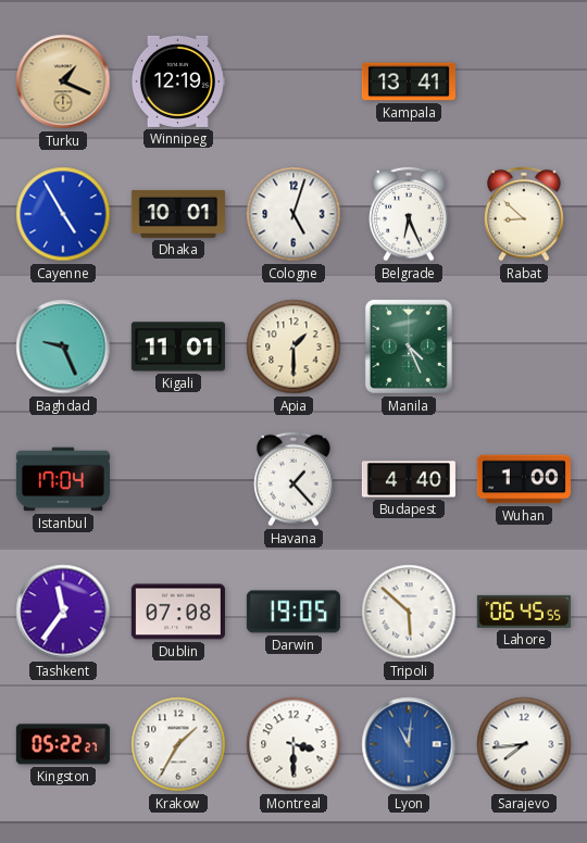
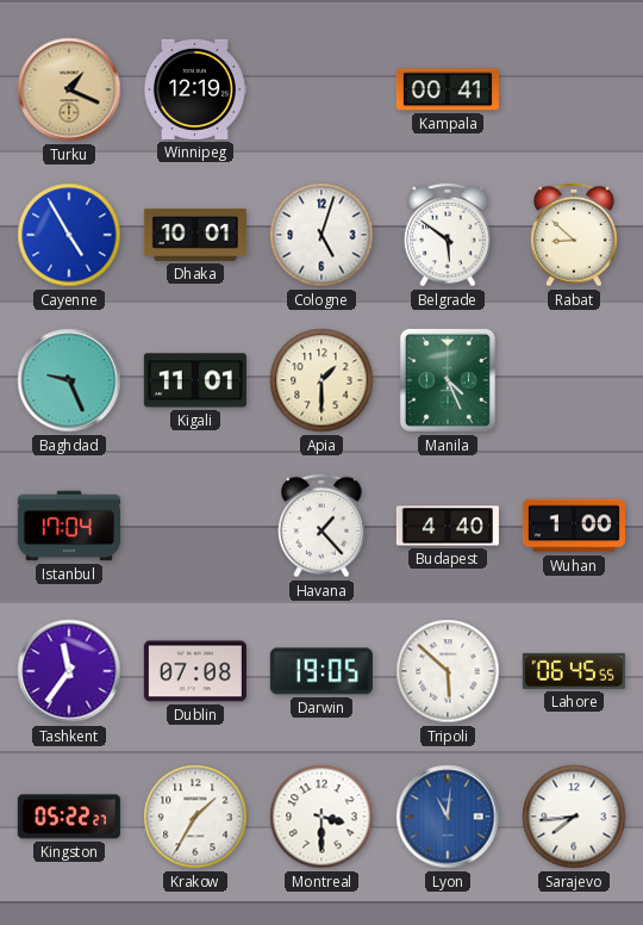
Kampala: 13:41 -> 00:41 (448, 89)
Belgrade: 6:26 -> 5:51 (448, 235)
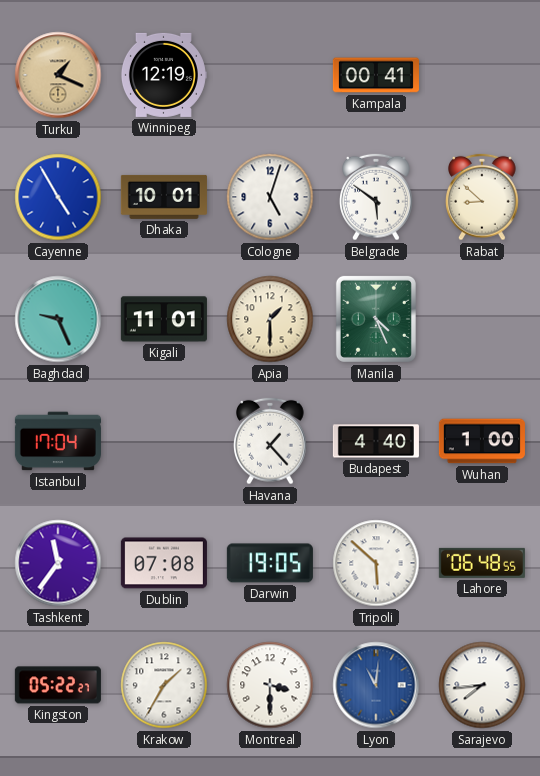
Lahore: 06:45 -> 06:48 (482, 563)
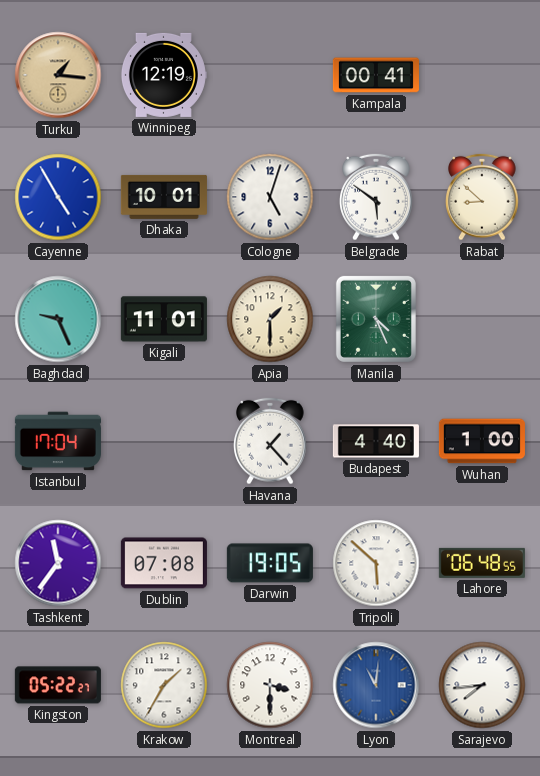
Turku: 1:19 -> 1:16 (58, 75)
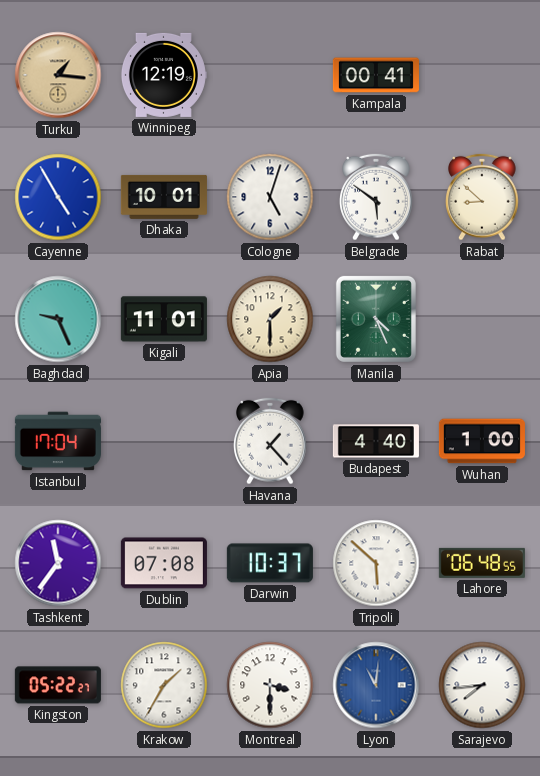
Darwin: 19:05 -> 10:37 (270, 563)
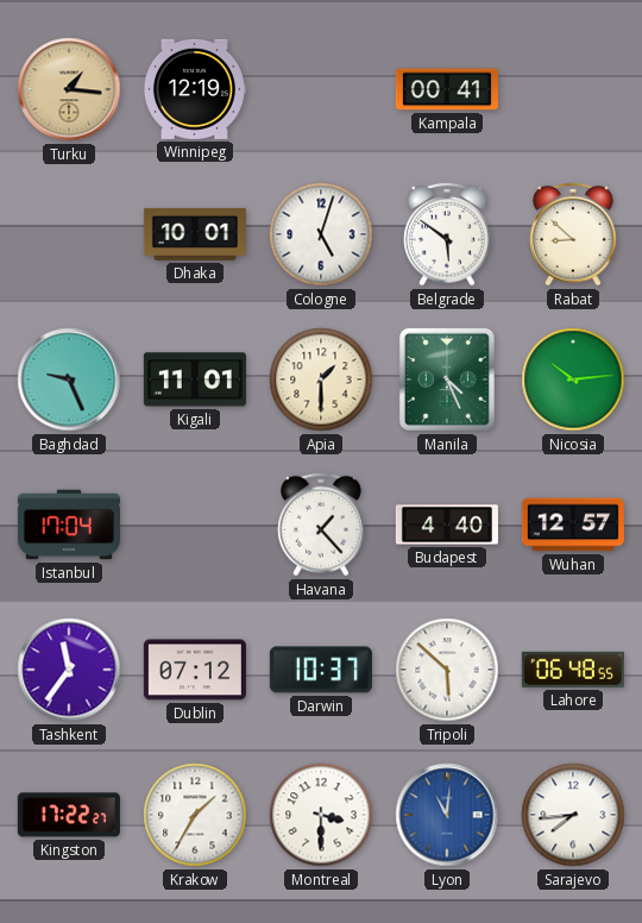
Cayenne: 4:55 -> none (58, 197)
Nicosia: none -> 10:14 (573, 379)
Wuhan: 1:00 -> 12:57 (573, 525)
Dublin: 07:08 -> 07:12 (195, 670)
Kingston: 05:22 -> 17:22 (69, 815)
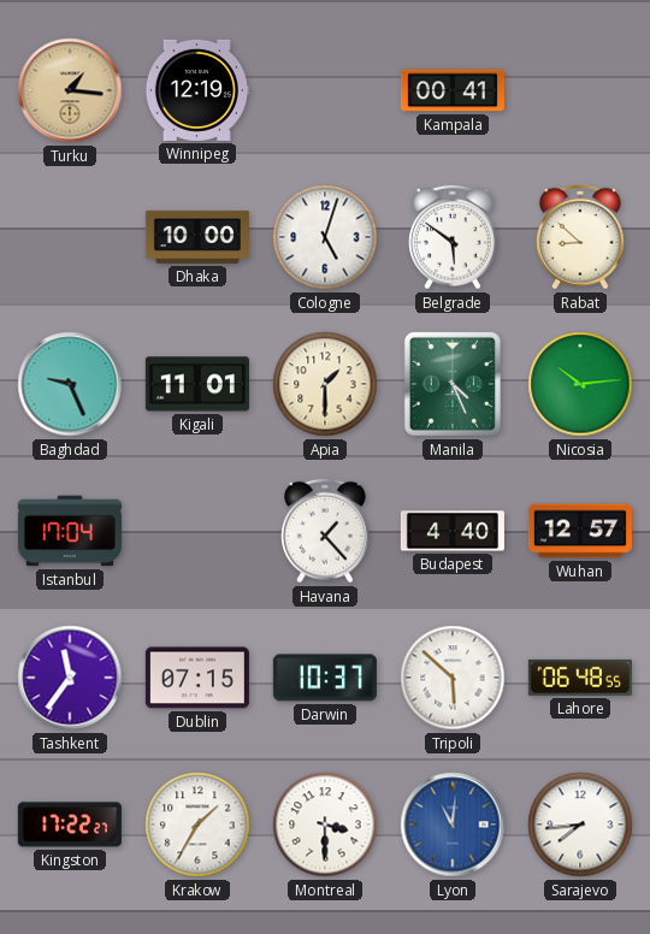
Dhaka: 10:01 -> 10:00 (197, 237)
Dublin: 07:12 -> 07:15 (197, 678)
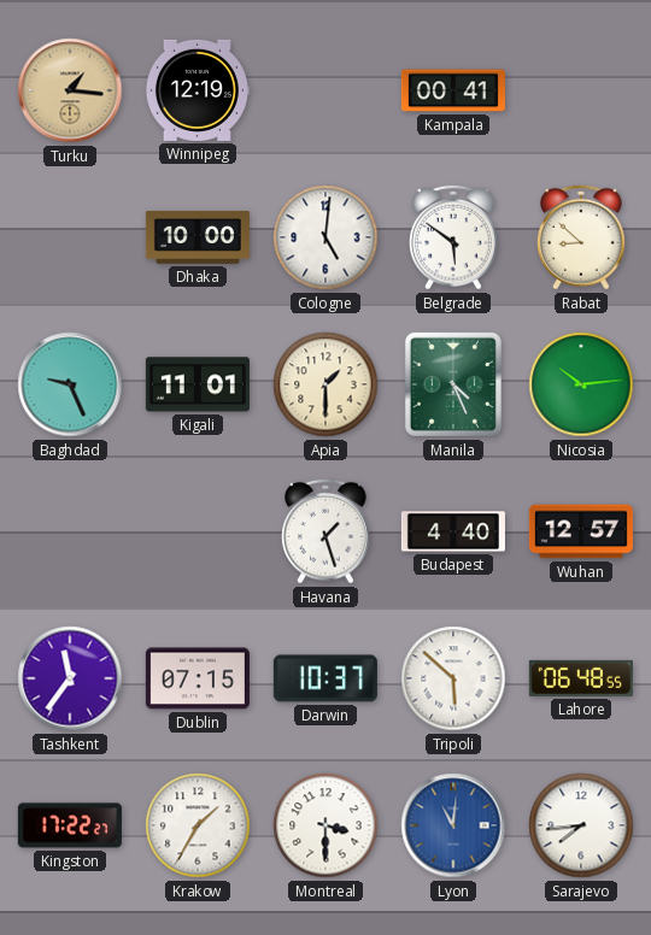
Cologne: 5:03 -> 5:01 (325, 237)
Istanbul: 17:04 -> none (70, 531)
Havana: 1:23 -> 1:27 (325, 531)
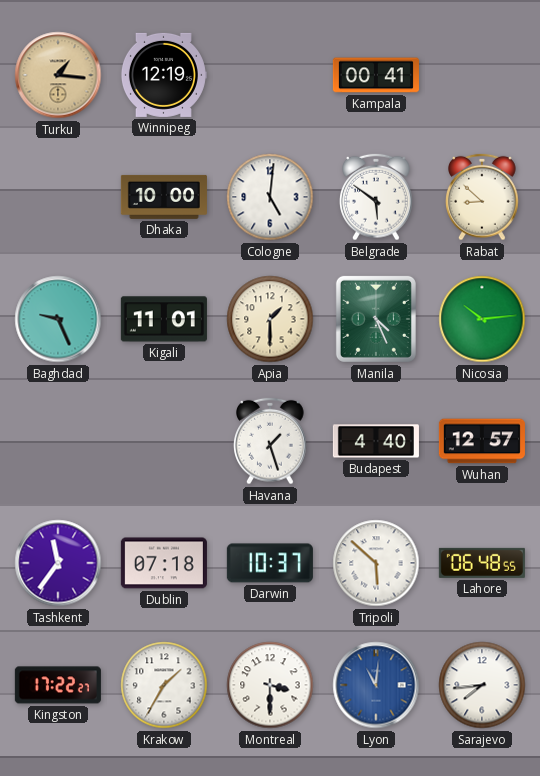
Dublin: 07:15 -> 07:18 (164, 563)
